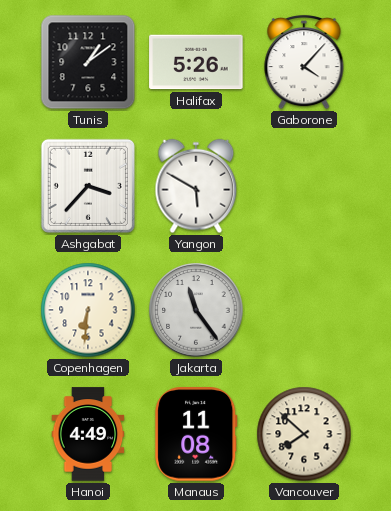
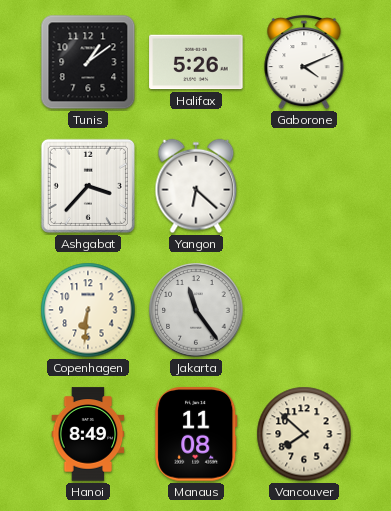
Gaborone: 4:07 -> 4:11 (304, 62)
Yangon: 5:50 -> 6:22 (196, 186)
Hanoi: 4:49 -> 8:49 (88, 434)
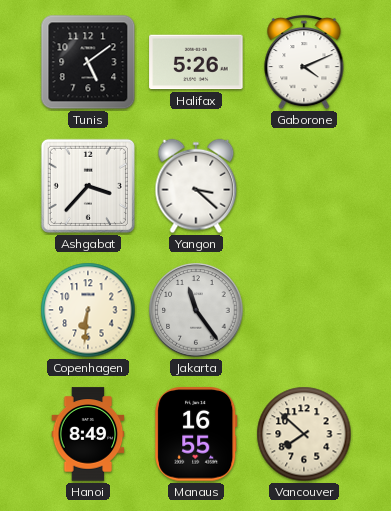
Tunis: 1:09 -> 5:09 (88, 62)
Yangon: 6:22 -> 3:22 (196, 186)
Manaus: 11:08 -> 16:55 (196, 434)
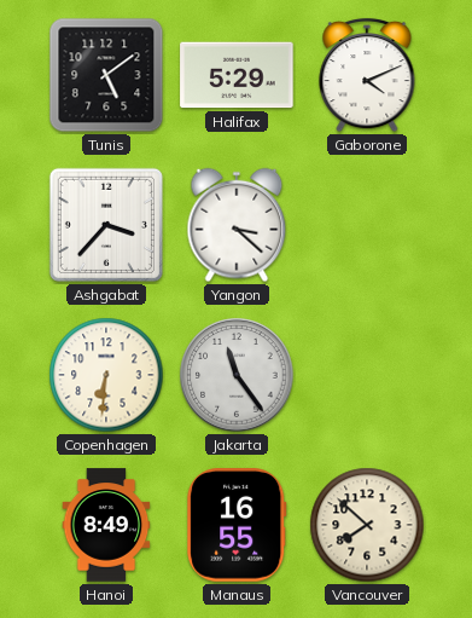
Halifax: 5:26 -> 5:29 (237, 75)
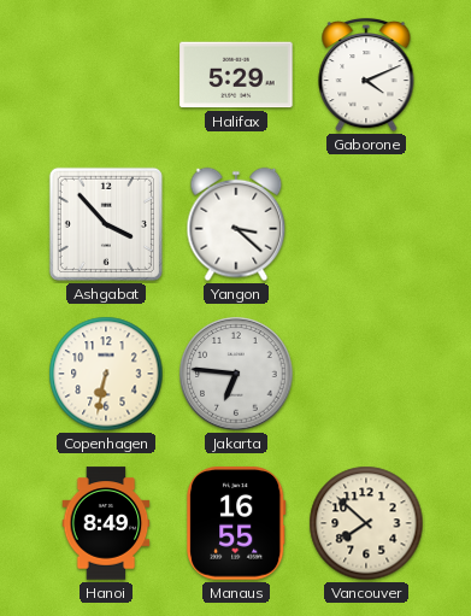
Tunis: 5:09 -> none (106, 75)
Ashgabat: 3:37 -> 3:53 (106, 224)
Copenhagen: 6:31 -> 6:32 (106, 374)
Jakarta: 11:24 -> 6:46 (236, 374)
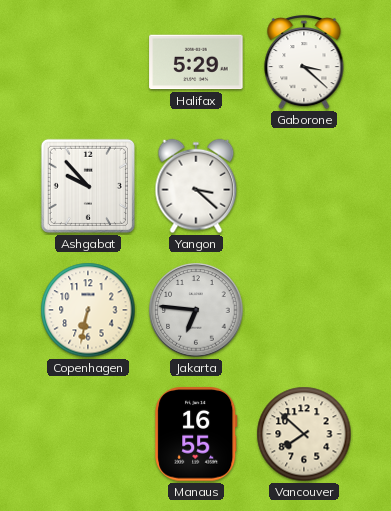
Gaborone: 4:11 -> 3:22 (304, 62)
Ashgabat: 3:53 -> 9:53 (88, 186)
Hanoi: 8:49 -> none (106, 523)
